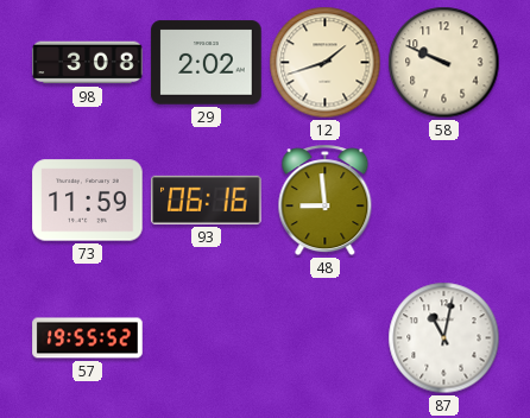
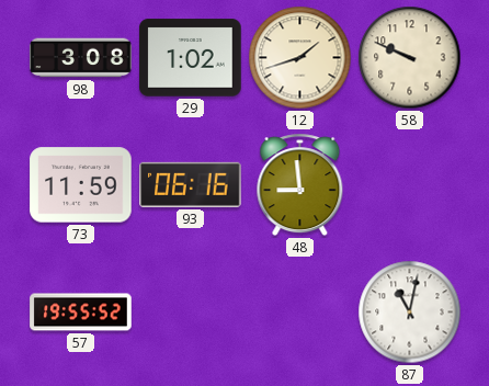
29: 2:02 -> 1:02 (191, 58)
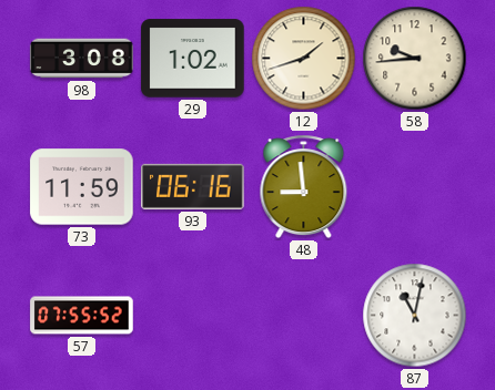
58: 9:49 -> 9:44 (415, 59)
57: 19:55 -> 07:55 (82, 316)
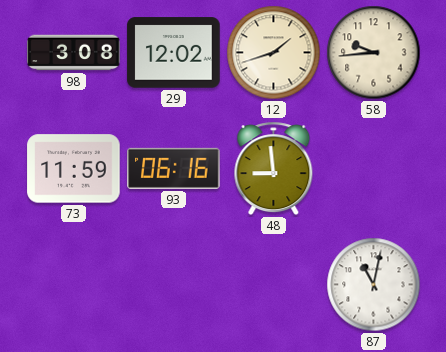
29: 1:02 -> 12:02 (174, 53)
57: 07:55 -> none (82, 316)
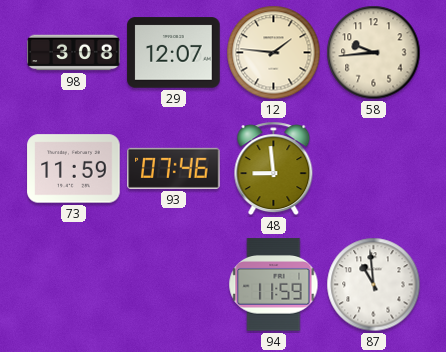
29: 12:02 -> 12:07 (174, 53)
12: 1:42 -> 1:46 (274, 53)
93: 06:16 -> 07:46 (174, 168)
94: none -> 11:59 (274, 285)
87: 11:02 -> 10:59 (374, 285)
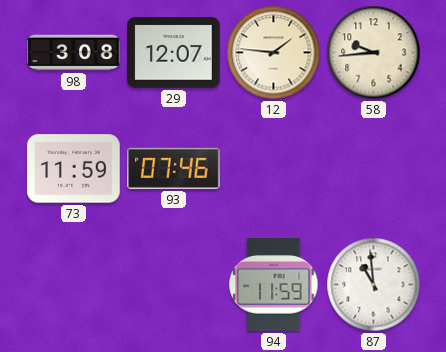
48: 8:59 -> none (274, 169)
